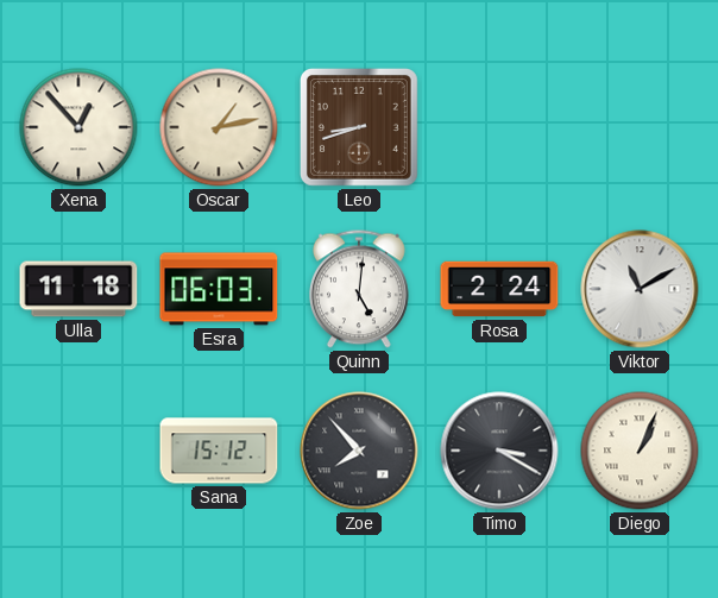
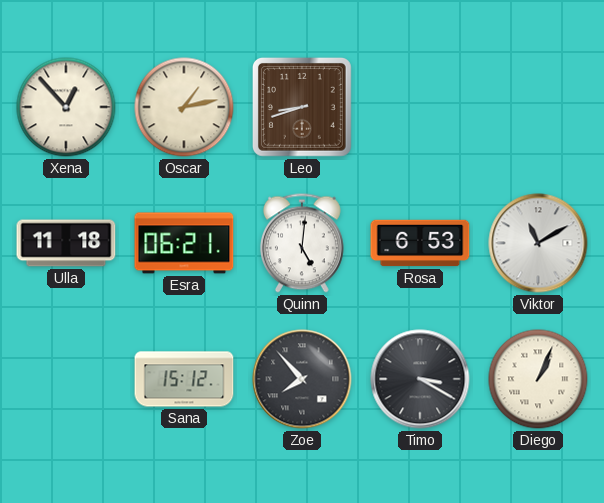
Esra: 06:03 -> 06:21 (184, 243)
Rosa: 2:24 -> 6:53 (420, 243)
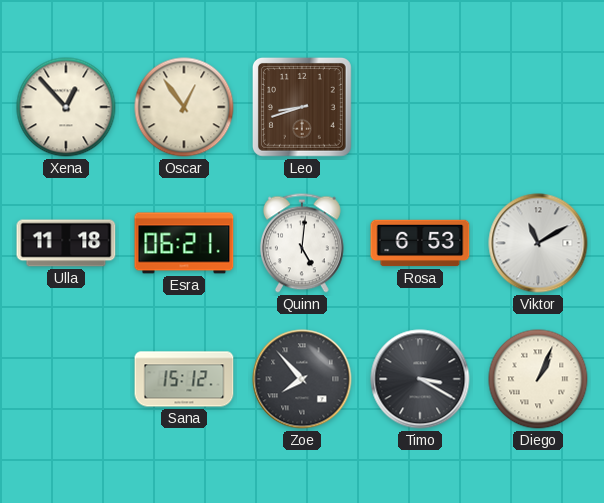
Oscar: 1:13 -> 12:54 (184, 107)
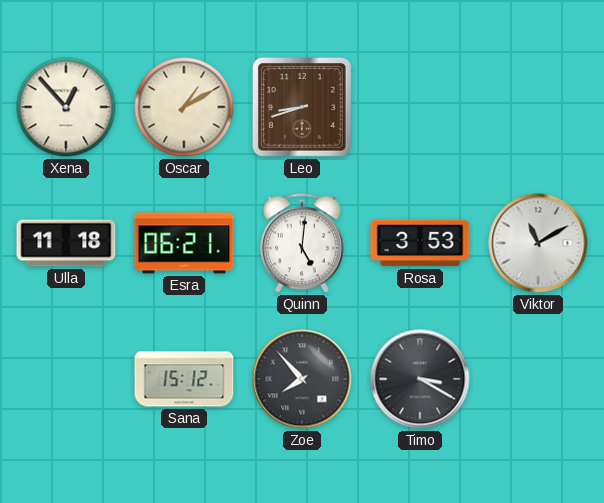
Oscar: 12:54 -> 1:10 (184, 107)
Rosa: 6:53 -> 3:53 (420, 243)
Diego: 1:04 -> none (538, 379)
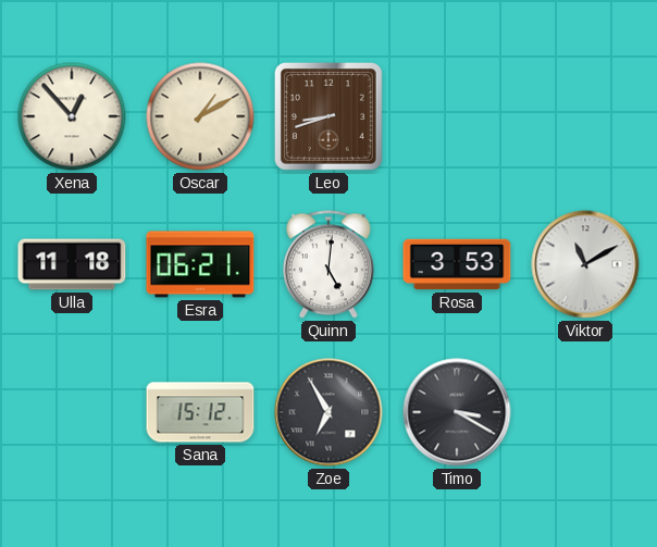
Zoe: 7:53 -> 6:55 (328, 412)
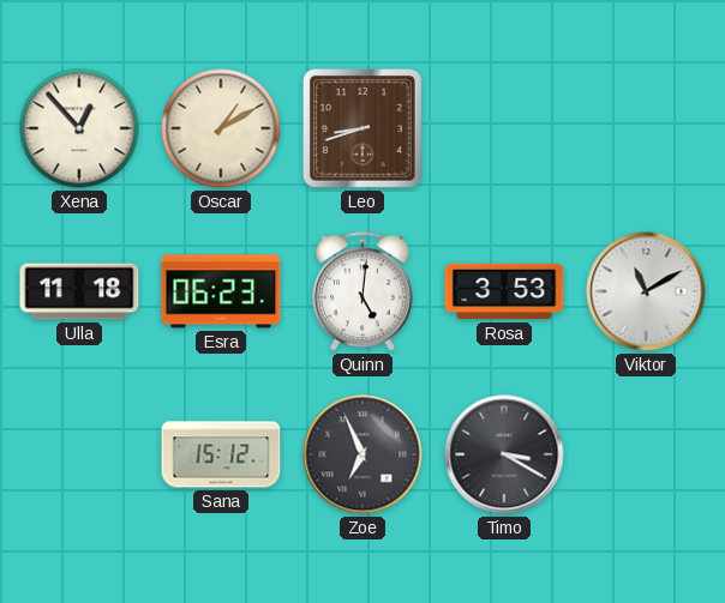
Esra: 06:21 -> 06:23 (221, 291)
Zoe: 6:55 -> 6:56 (362, 454)
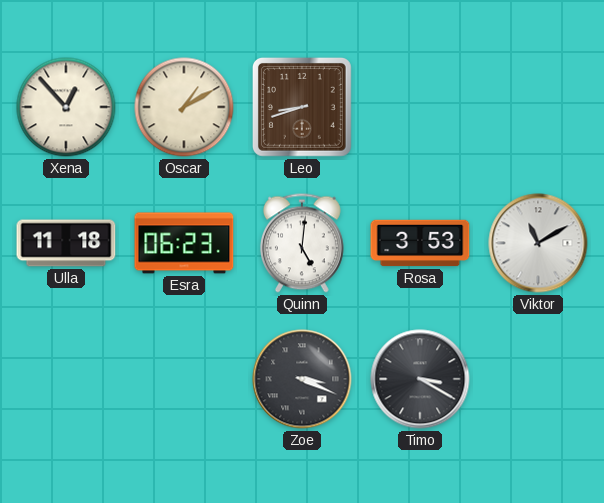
Sana: 15:12 -> none (221, 454)
Zoe: 6:56 -> 3:19 (302, 379)
